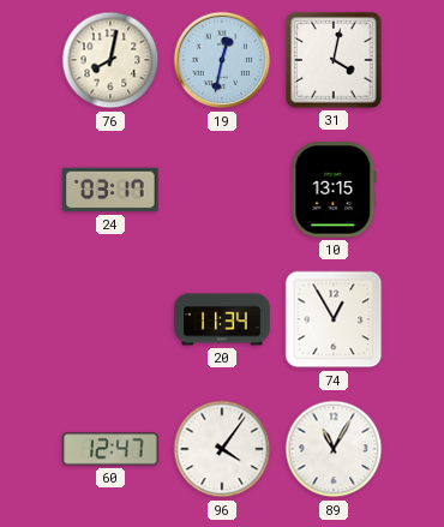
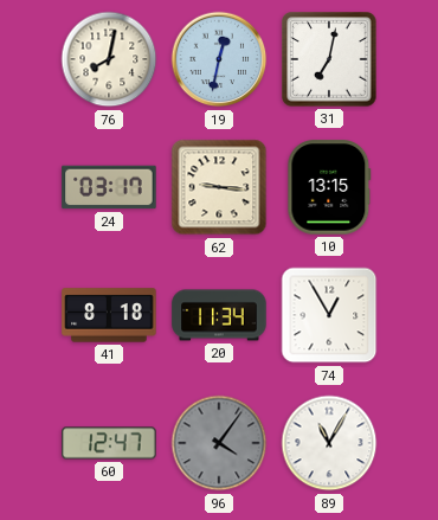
31: 4:02 -> 7:02 (329, 59)
62: none -> 9:16 (219, 187)
41: none -> 8:18 (109, 315)
96 dial: white -> grey (219, 443)
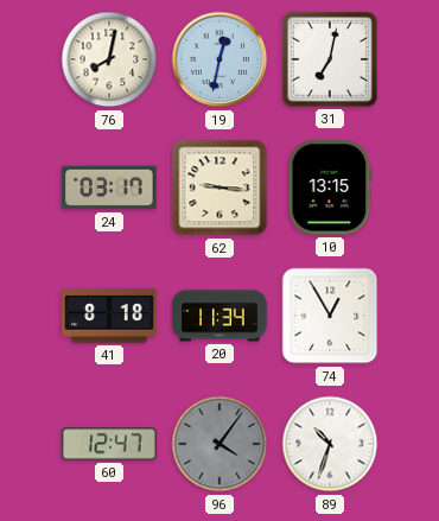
89: 11:05 -> 10:33 (330, 444)
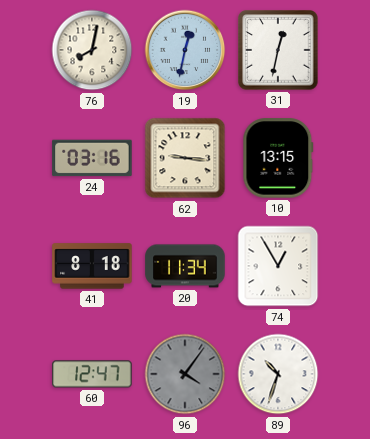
31: 7:02 -> 12:32 (278, 50)
24: 03:17 -> 03:16 (92, 158)
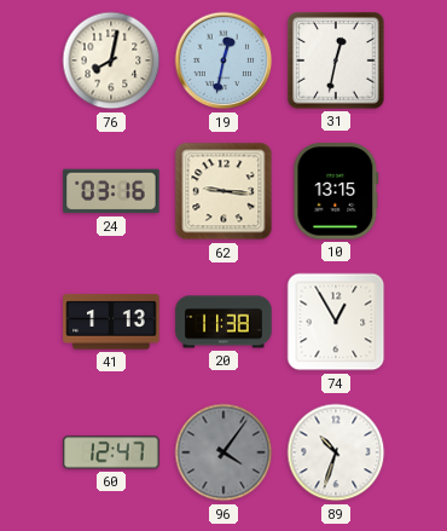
41: 8:18 -> 1:13 (111, 322)
20: 11:34 -> 11:38 (224, 322)
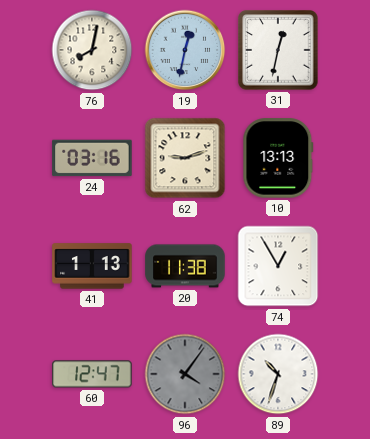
62: 9:16 -> 9:12 (185, 158)
10: 13:15 -> 13:13 (278, 158)
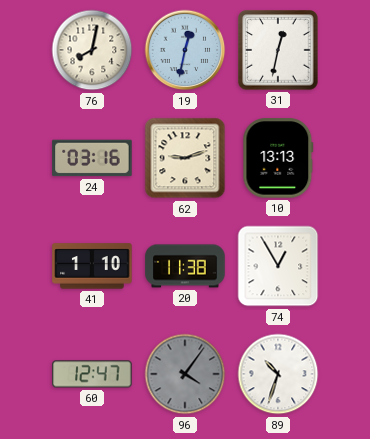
41: 1:13 -> 1:10 (92, 266)
